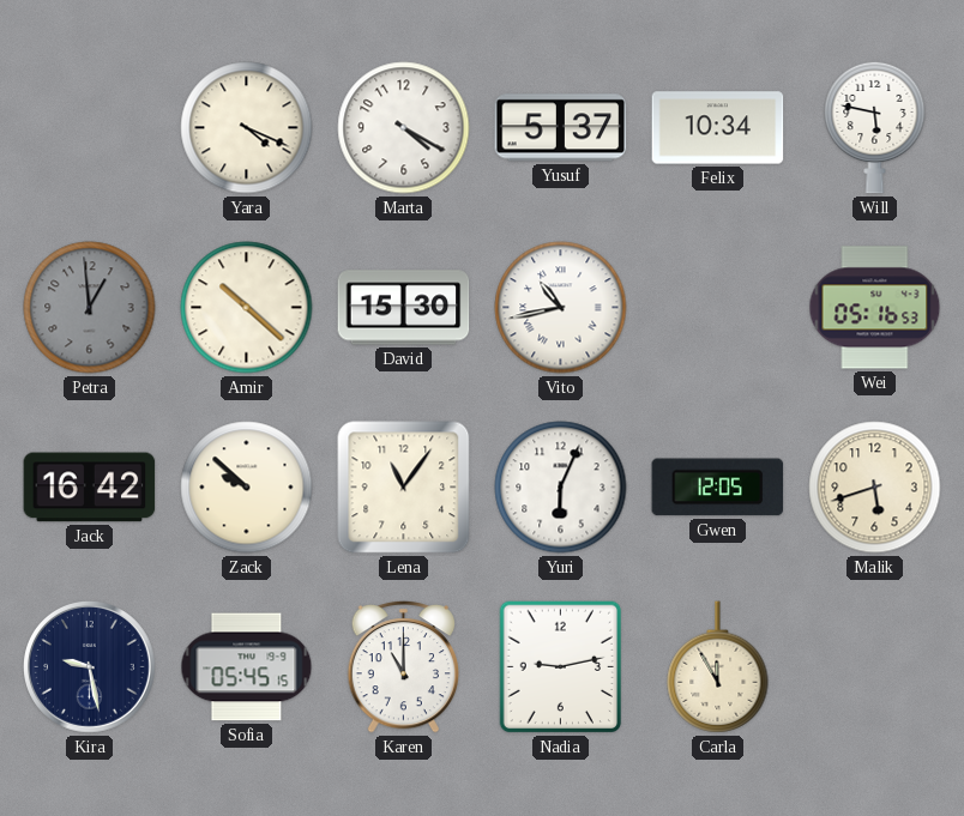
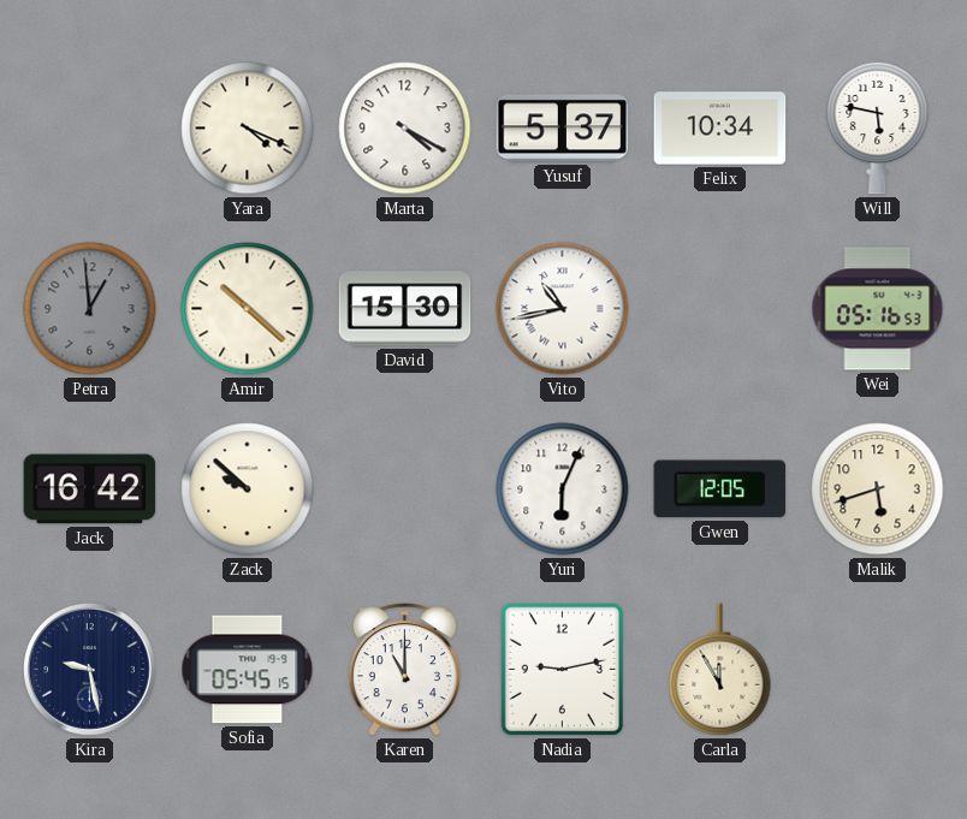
Lena: 11:06 -> none (404, 488)
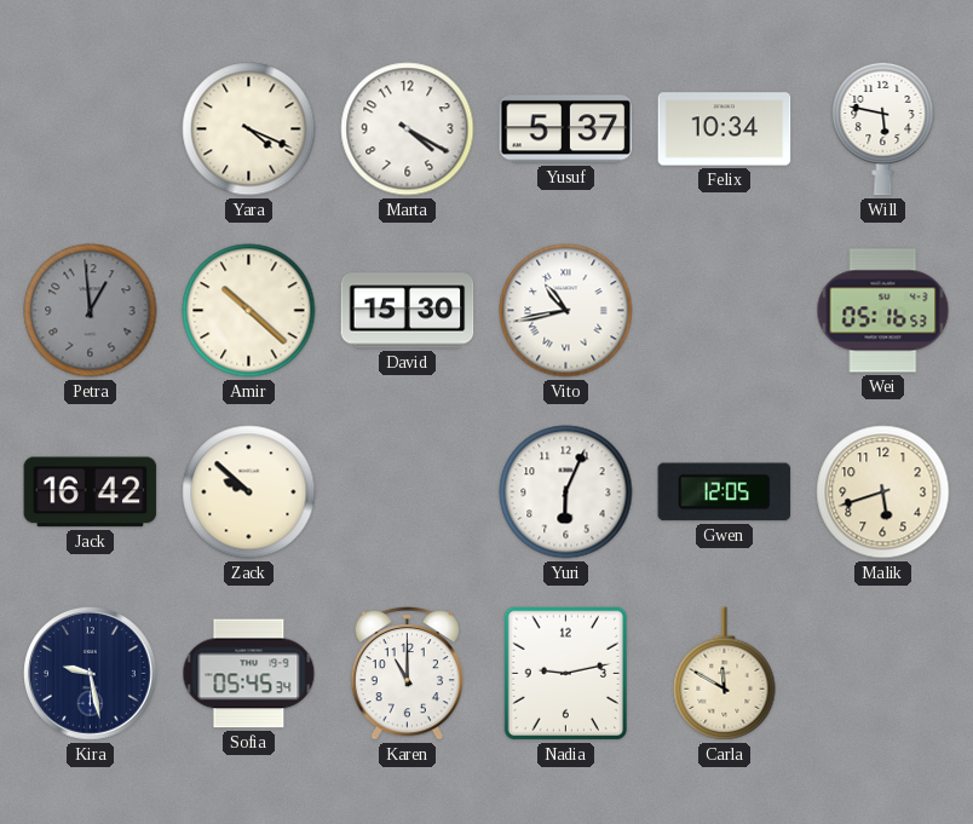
Sofia: 05:45:15 -> 05:45:34 (249, 674)
Carla: 11:55 -> 11:50 (725, 674)
